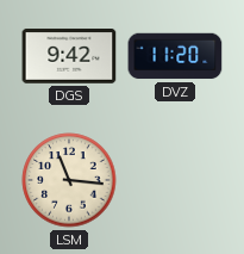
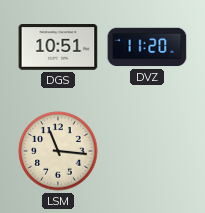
DGS: 9:42 -> 10:51 (58, 48)
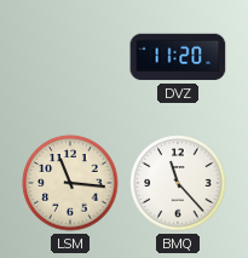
DGS: 10:51 -> none (58, 48)
BMQ: none -> 11:23 (178, 183)
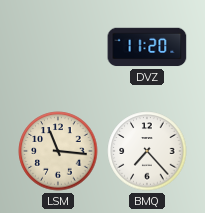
BMQ: 11:23 -> 7:23 (147, 151)
